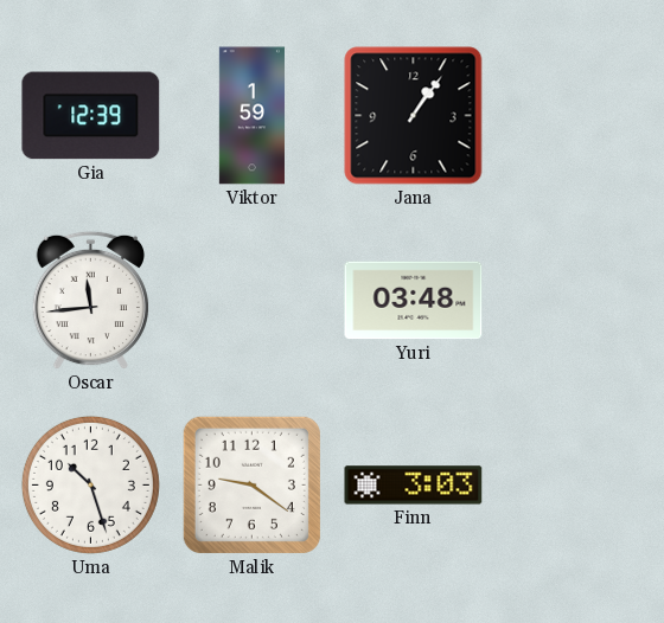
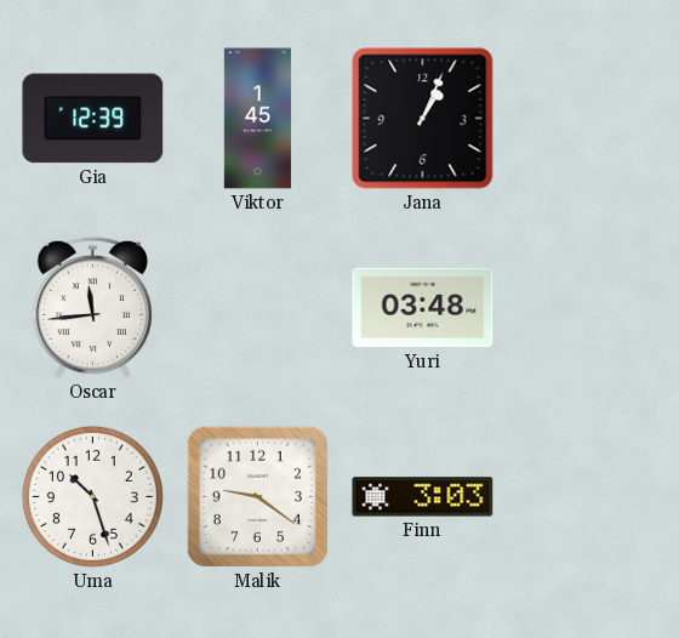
Viktor: 1:59 -> 1:45 (257, 119)
Jana: 1:06 -> 1:04 (423, 119)
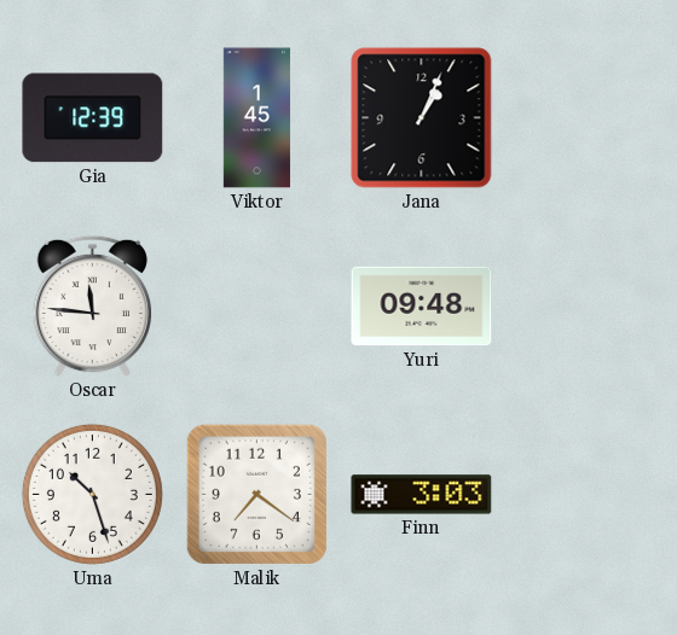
Oscar: 11:44 -> 11:46 (92, 307)
Yuri: 03:48 -> 09:48 (422, 307)
Malik: 9:21 -> 7:21 (256, 494)
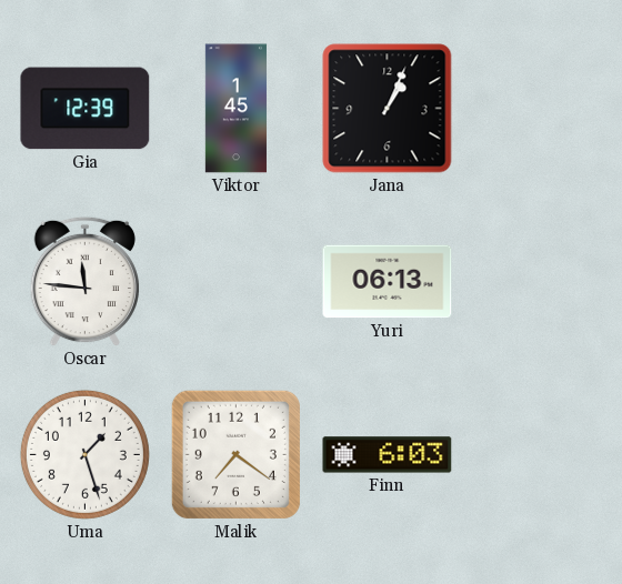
Yuri: 09:48 -> 06:13 (388, 282)
Uma: 10:27 -> 1:27 (84, 454)
Finn: 3:03 -> 6:03 (388, 455)
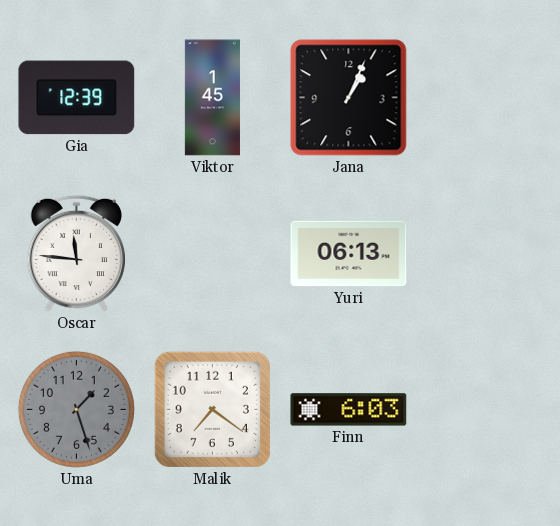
Uma dial: white -> grey (76, 409)
